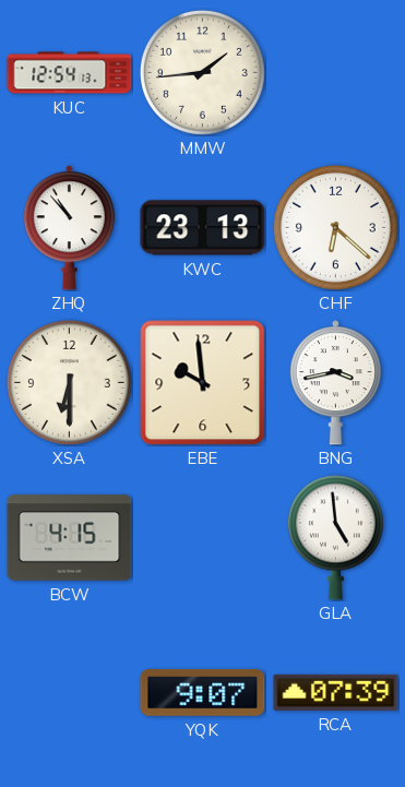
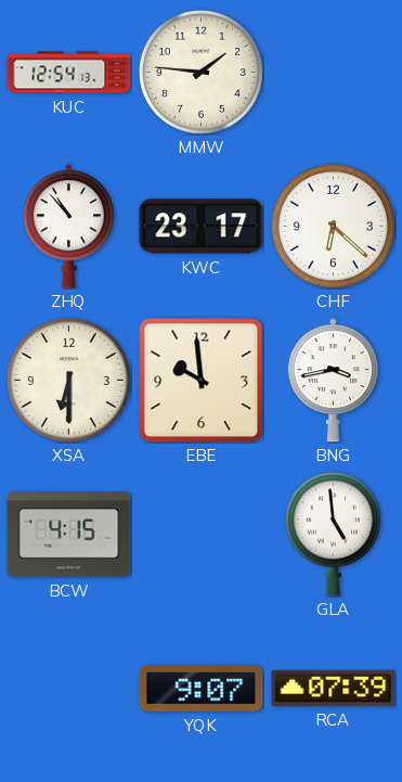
MMW: 1:44 -> 1:46 (200, 72)
KWC: 23:13 -> 23:17 (202, 227)
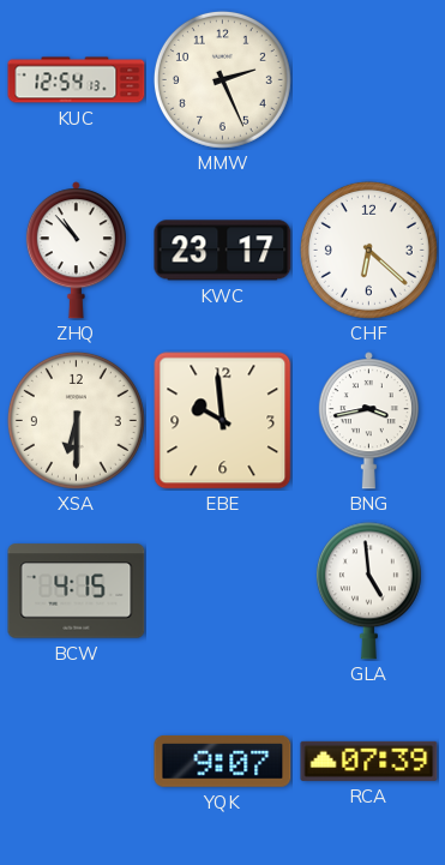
MMW: 1:46 -> 2:26 (222, 79)
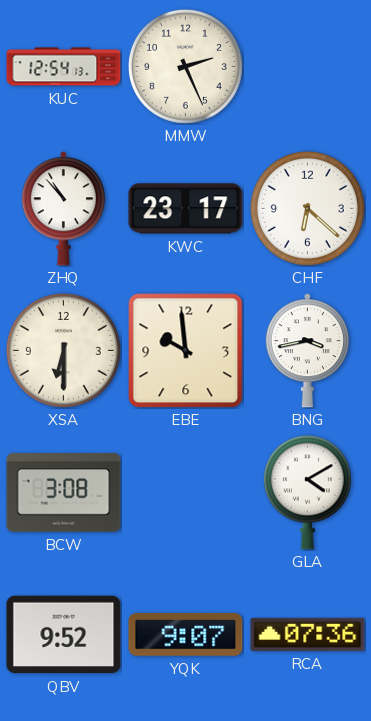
BCW: 4:15 -> 3:08 (64, 493)
GLA: 4:59 -> 4:10 (307, 493)
QBV: none -> 9:52 (64, 635)
RCA: 07:39 -> 07:36 (308, 634)
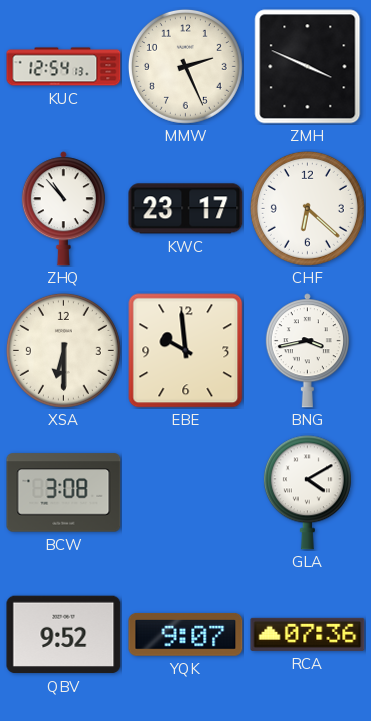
ZMH: none -> 3:49 (308, 67)
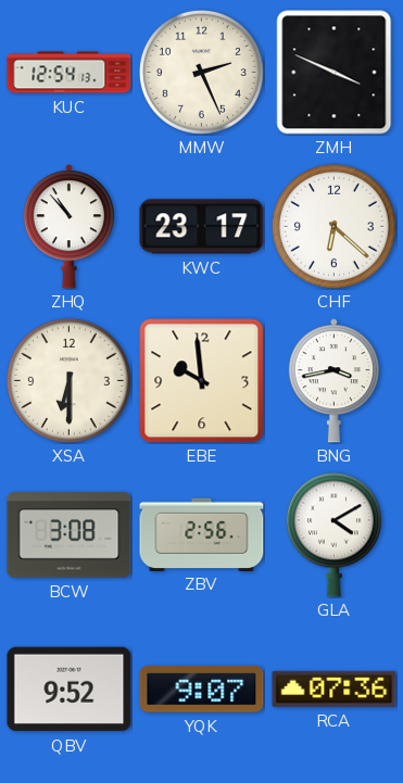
ZBV: none -> 2:56 (202, 534)
